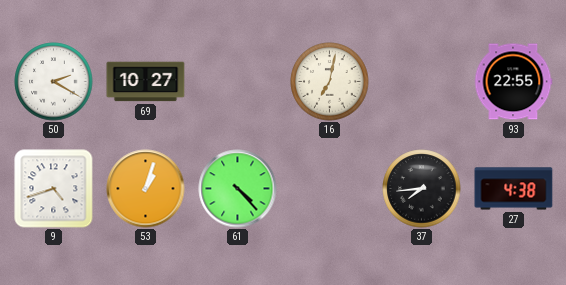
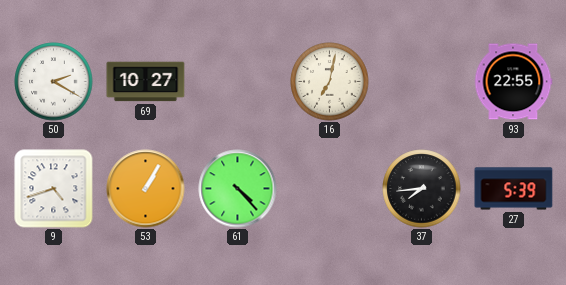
53: 1:03 -> 1:05 (146, 189)
27: 4:38 -> 5:39 (514, 189)
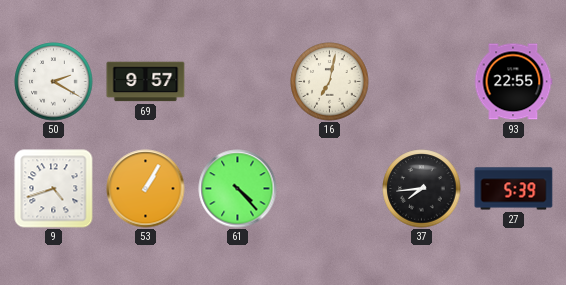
69: 10:27 -> 9:57 (146, 82)
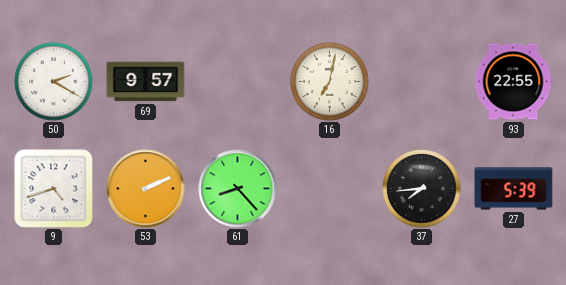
53: 1:05 -> 2:11 (146, 189)
61: 4:23 -> 8:23 (238, 189)
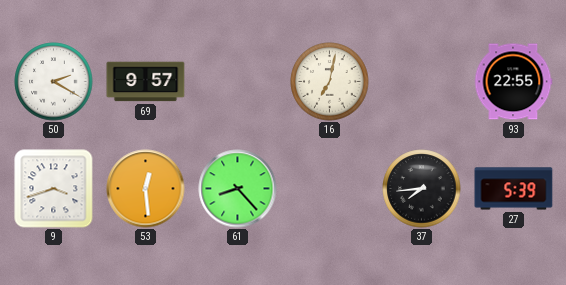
9: 4:42 -> 3:42 (54, 189)
53: 2:11 -> 12:29 (146, 189)
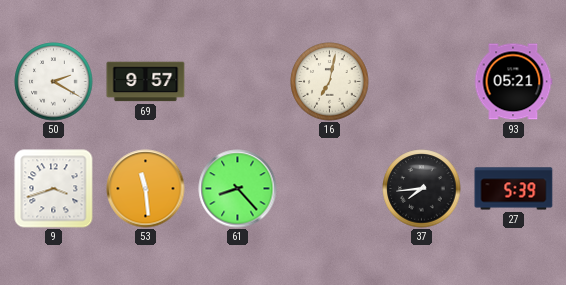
93: 22:55 -> 05:21 (513, 82)
53: 12:29 -> 11:29 (146, 189)
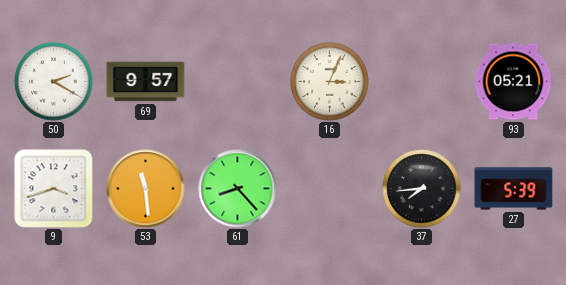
16: 7:02 -> 3:04 (330, 82)
